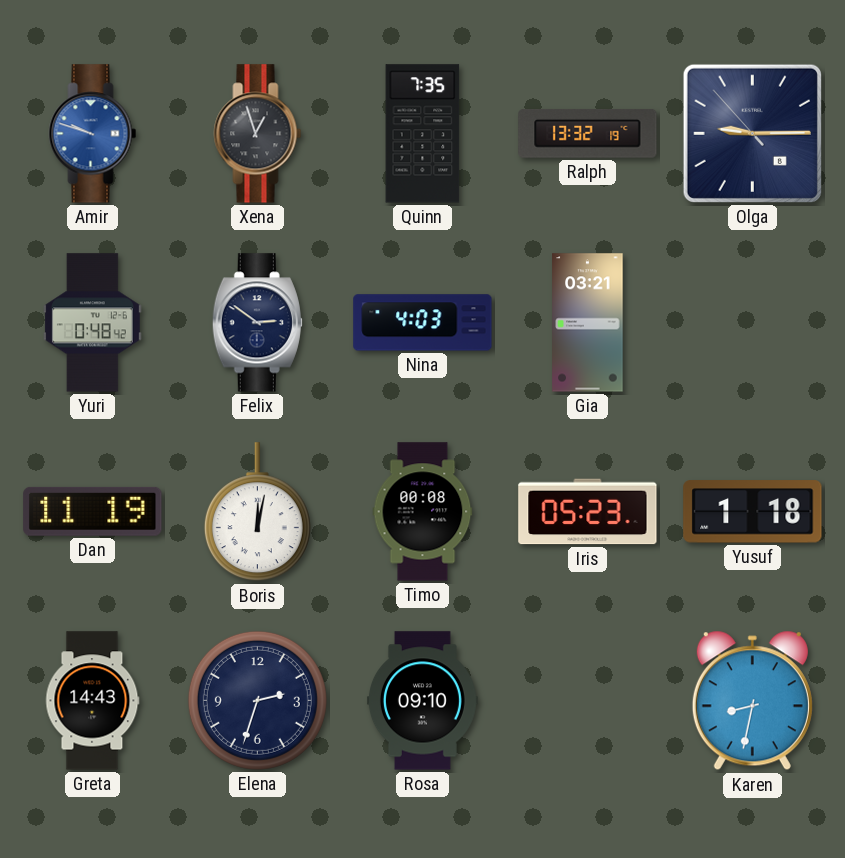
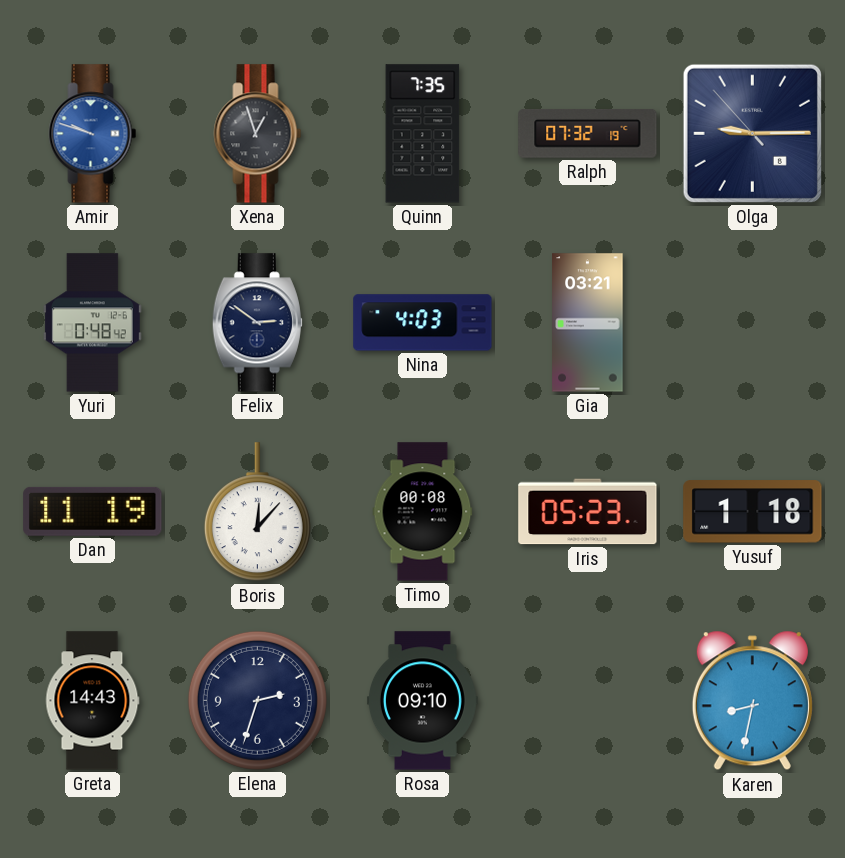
Ralph: 13:32 -> 07:32 (588, 134)
Boris: 12:02 -> 12:07 (257, 512)
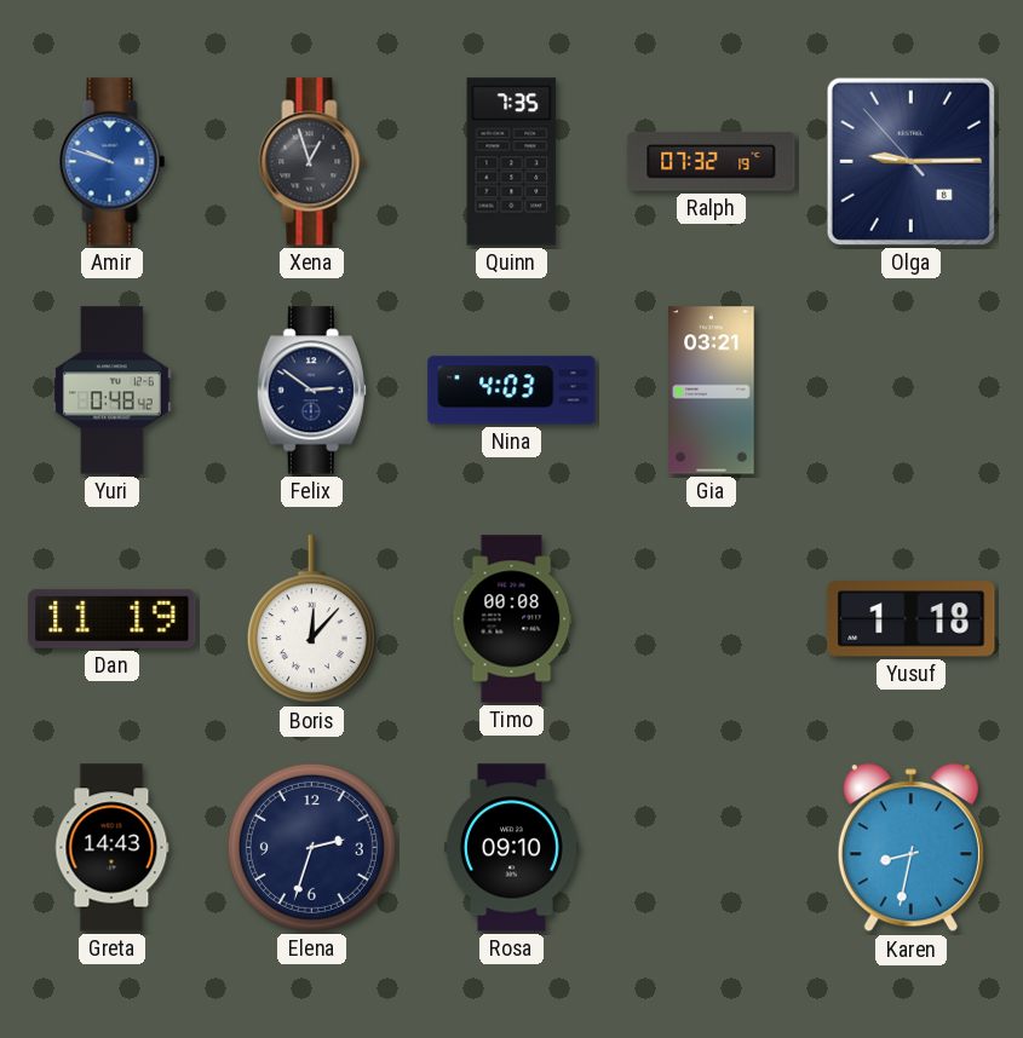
Iris: 05:23 -> none (588, 512)
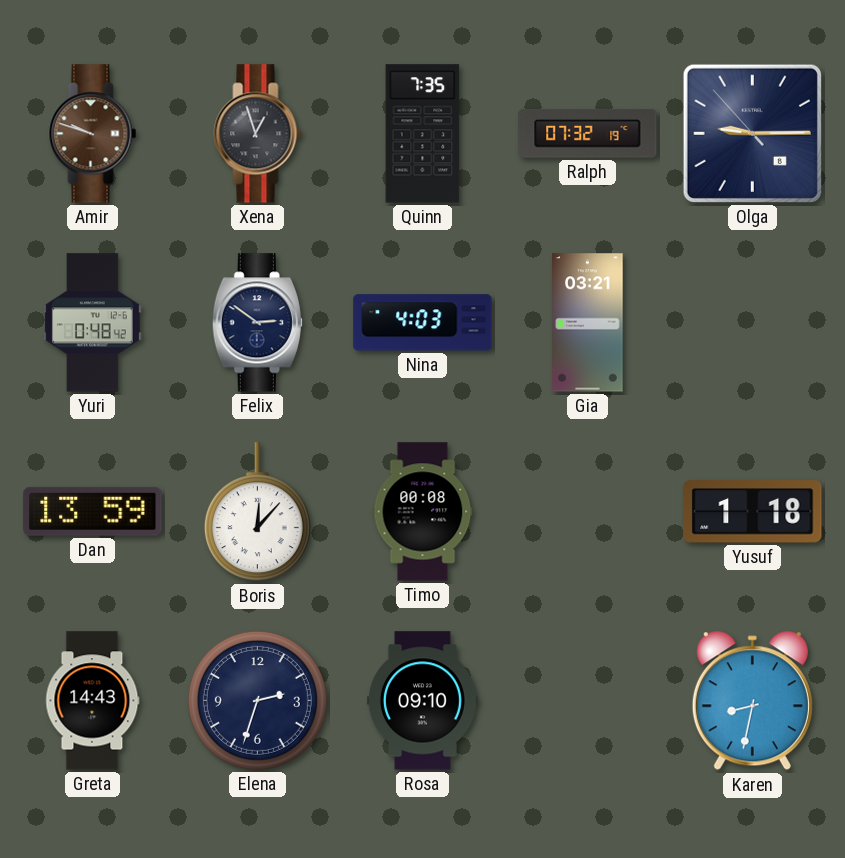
Amir dial: blue -> brown (93, 134)
Dan: 11:19 -> 13:59 (93, 511)
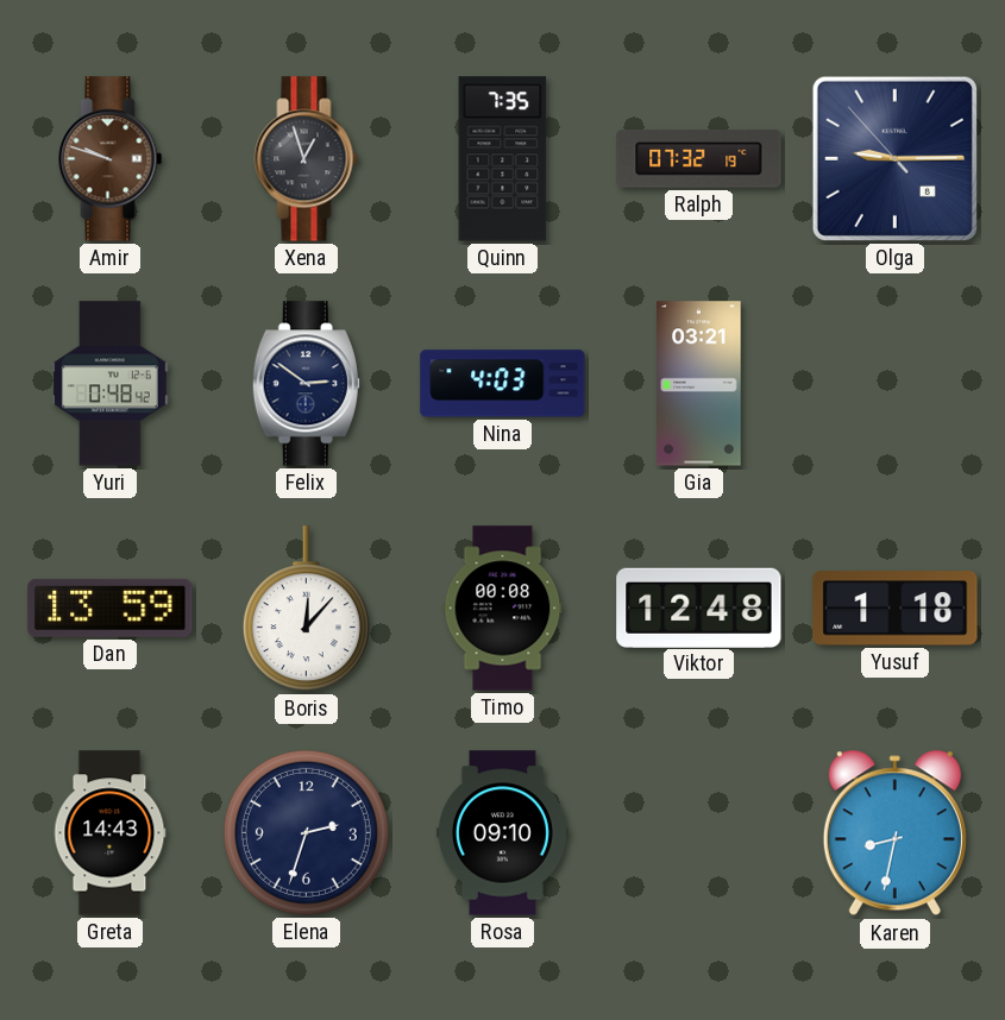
Viktor: none -> 12:48 (699, 607)
